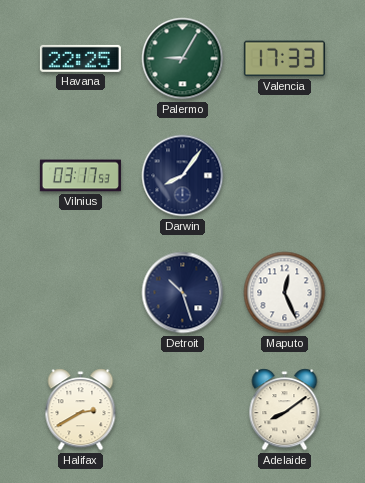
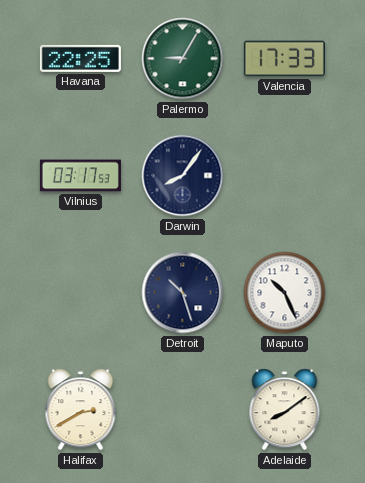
Maputo: 12:26 -> 10:26 (285, 293)
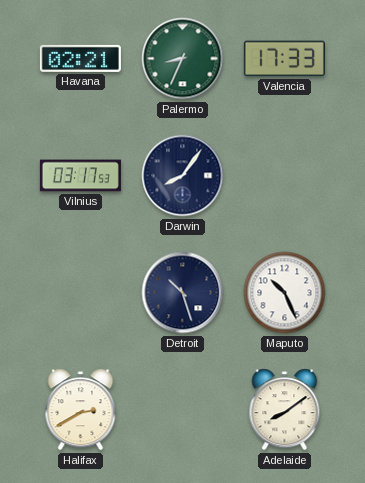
Havana: 22:25 -> 02:21 (80, 58)
Palermo: 9:05 -> 8:34 (183, 59)
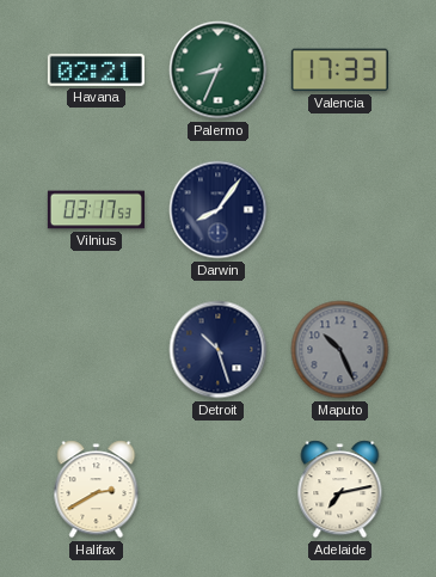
Maputo dial: white -> grey (340, 350)
Adelaide: 8:09 -> 7:13 (340, 490)
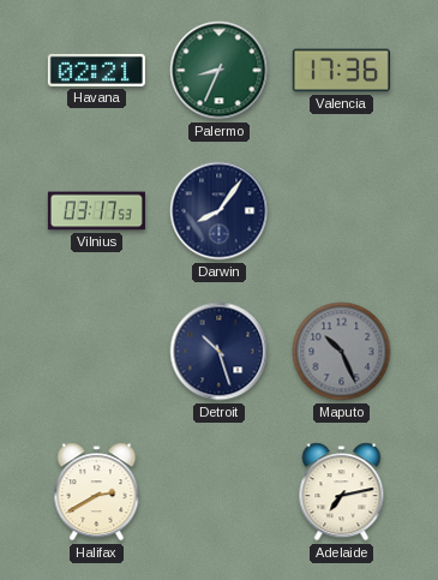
Valencia: 17:33 -> 17:36 (341, 71)
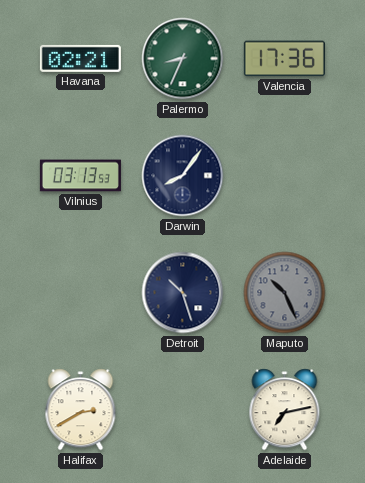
Vilnius: 03:17 -> 03:13 (80, 176)
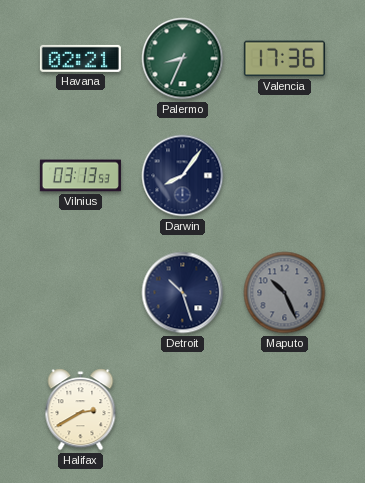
Adelaide: 7:13 -> none (285, 410)
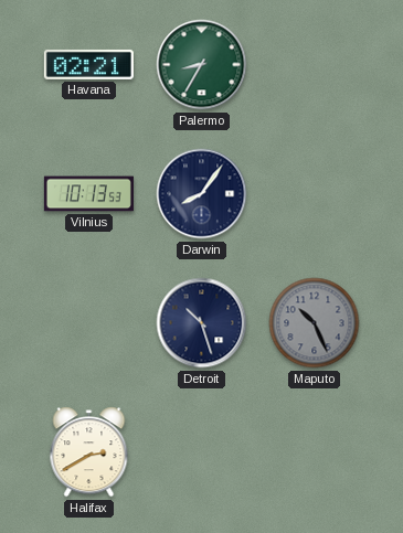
Palermo: 8:34 -> 8:35 (202, 65)
Valencia: 17:36 -> none (284, 59)
Vilnius: 03:13 -> 10:13 (88, 194)
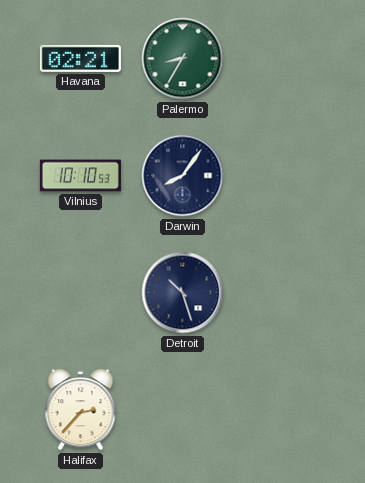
Vilnius: 10:13 -> 10:10 (80, 176)
Maputo: 10:26 -> none (315, 323)
Halifax: 2:40 -> 2:37 (81, 410)
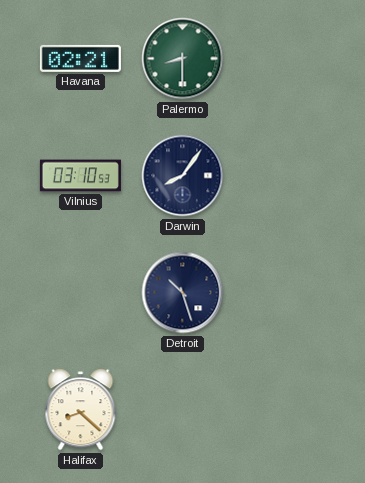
Palermo: 8:35 -> 8:30 (183, 59)
Vilnius: 10:10 -> 03:10 (80, 176)
Halifax: 2:37 -> 8:22 (81, 410)
